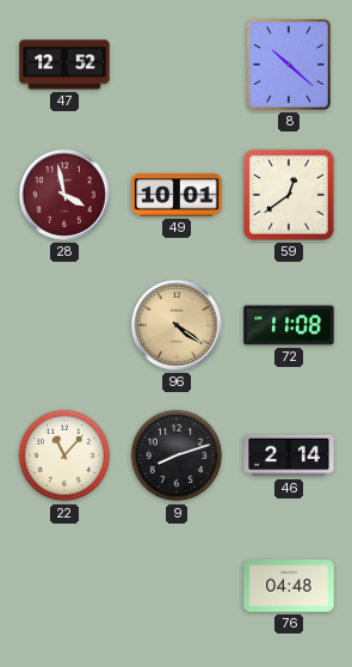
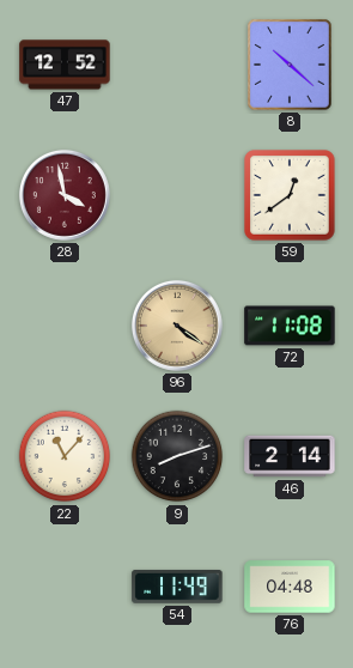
49: 10:01 -> none (177, 195)
54: none -> 11:49 (177, 587)
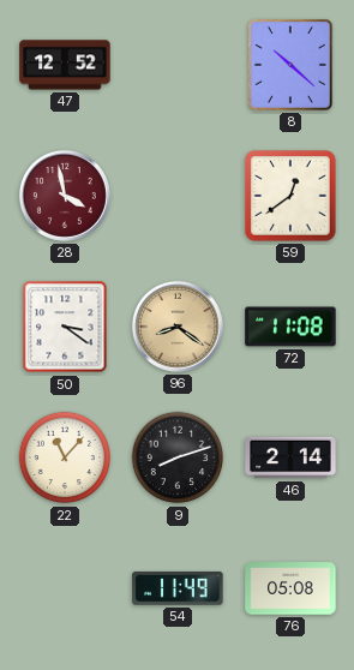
50: none -> 3:21 (65, 327)
96: 4:21 -> 8:21 (178, 327)
76: 04:48 -> 05:08 (290, 588)
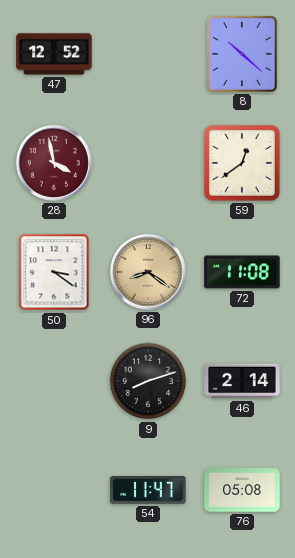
22: 11:07 -> none (65, 457)
54: 11:49 -> 11:47 (148, 490)
